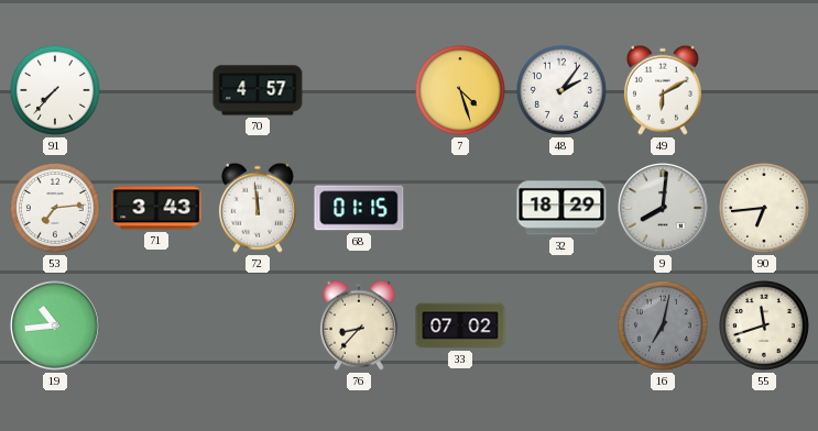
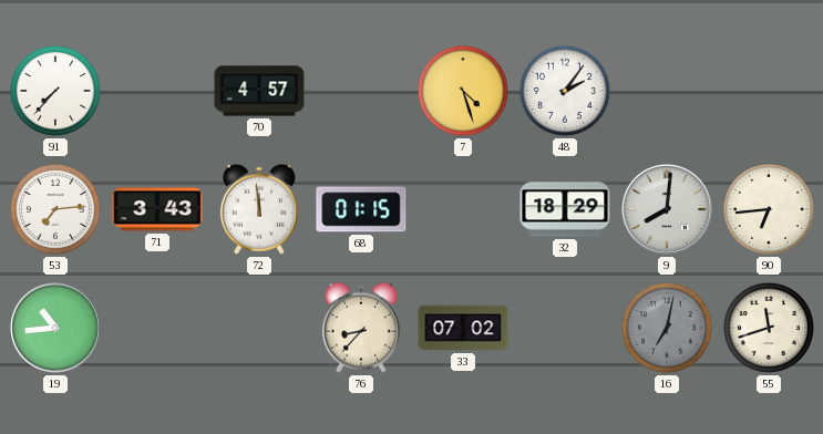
49: 6:10 -> none (663, 90)
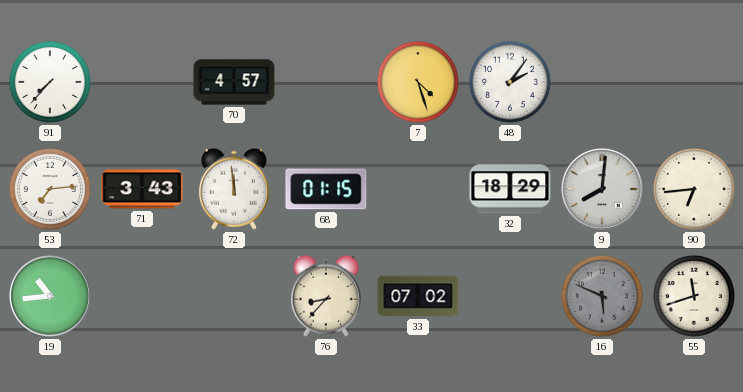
16: 7:02 -> 5:49 (602, 296)
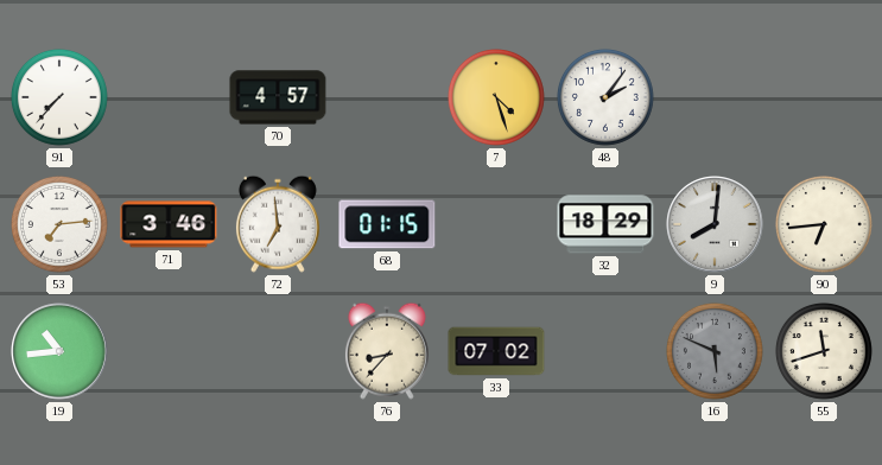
71: 3:43 -> 3:46 (169, 224)
72: 11:59 -> 6:59 (278, 224)
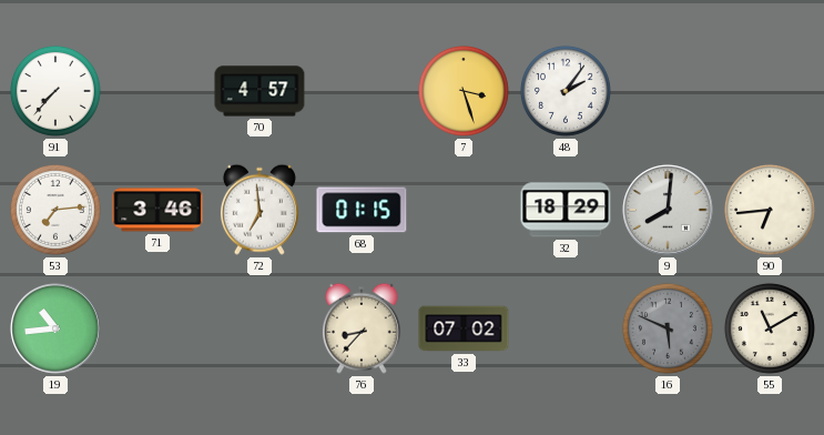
7: 4:27 -> 3:27 (464, 91)
55: 11:42 -> 11:10 (770, 328)
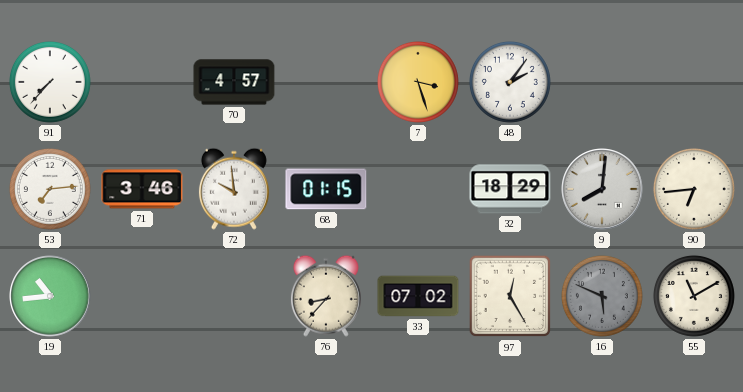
72: 6:59 -> 9:59 (234, 189)
97: none -> 12:25 (510, 296)
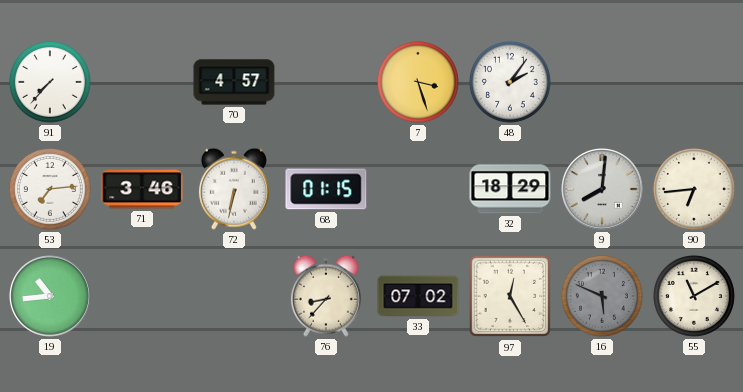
72: 9:59 -> 6:32 (234, 189)
